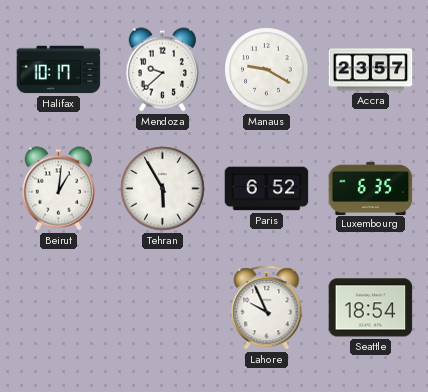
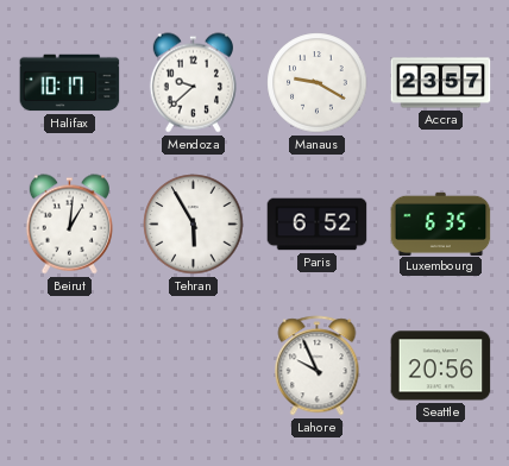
Seattle: 18:54 -> 20:56 (441, 366)
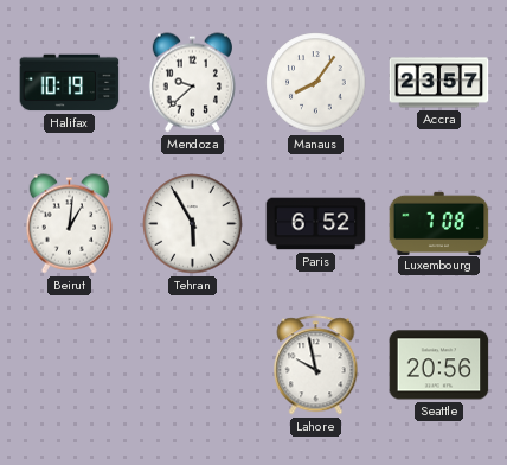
Halifax: 10:17 -> 10:19 (70, 83)
Manaus: 9:20 -> 8:06 (316, 83)
Luxembourg: 6:35 -> 7:08 (439, 223)
Lahore: 9:56 -> 9:58 (316, 365)
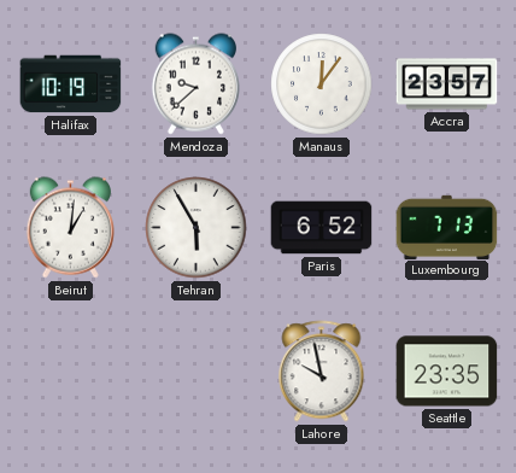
Manaus: 8:06 -> 12:06 (322, 84)
Luxembourg: 7:08 -> 7:13 (447, 227)
Seattle: 20:56 -> 23:35 (447, 372)
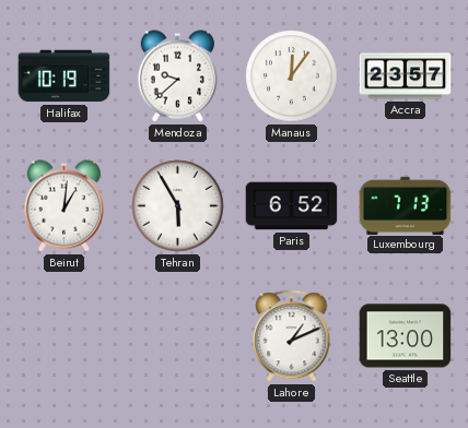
Lahore: 9:58 -> 1:11 (292, 336)
Seattle: 23:35 -> 13:00 (406, 336)
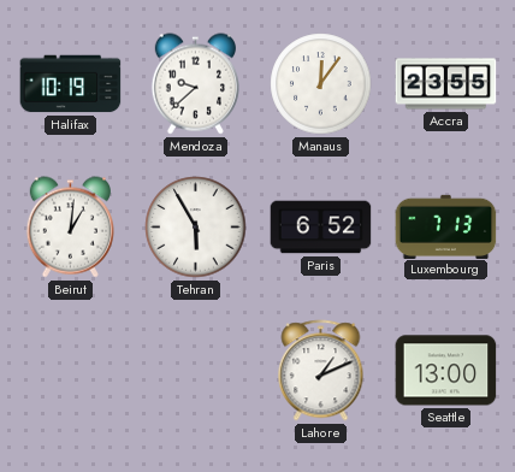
Accra: 23:57 -> 23:55 (446, 84)
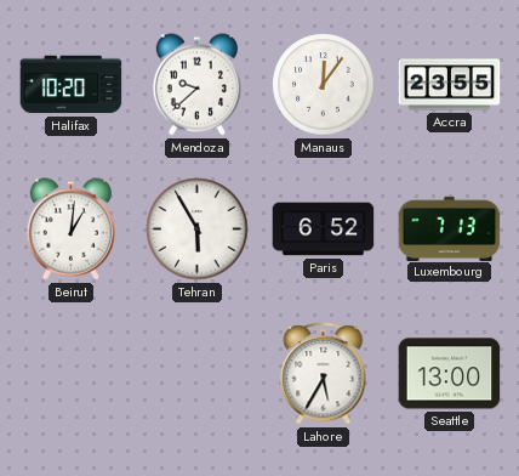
Halifax: 10:19 -> 10:20 (72, 85)
Lahore: 1:11 -> 5:35 (324, 374)
